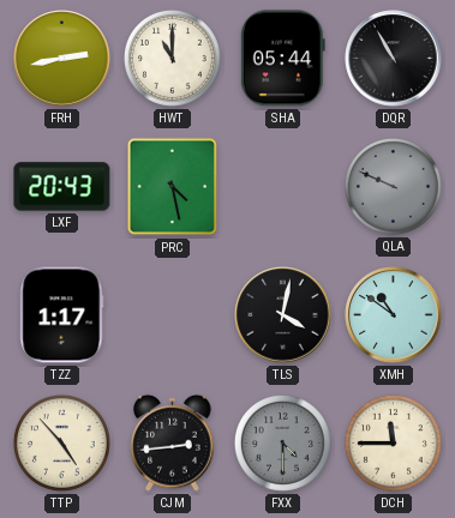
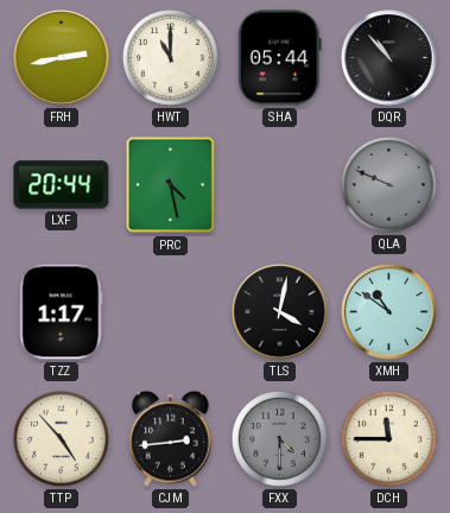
DQR: 10:55 -> 10:53 (389, 58)
LXF: 20:43 -> 20:44 (62, 185)
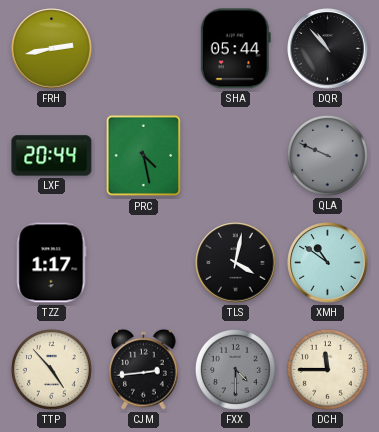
HWT: 11:00 -> none (170, 57)
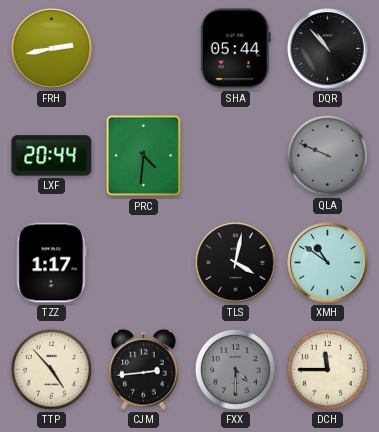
PRC: 4:28 -> 4:31 (144, 156)
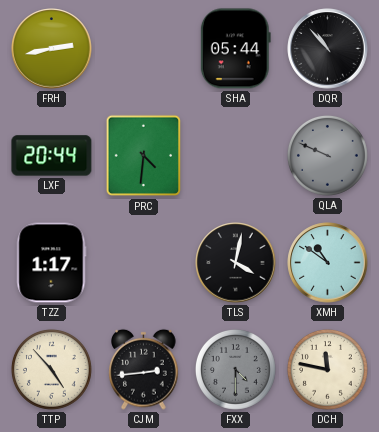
DCH: 11:45 -> 11:47 (327, 369)
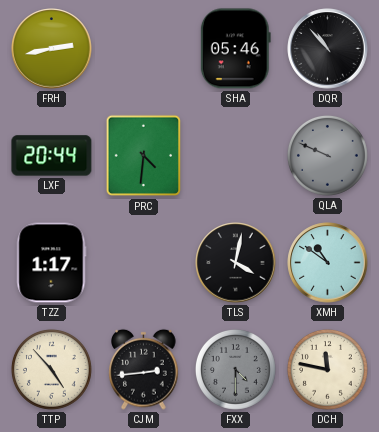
SHA: 05:44 -> 05:46 (235, 49)
